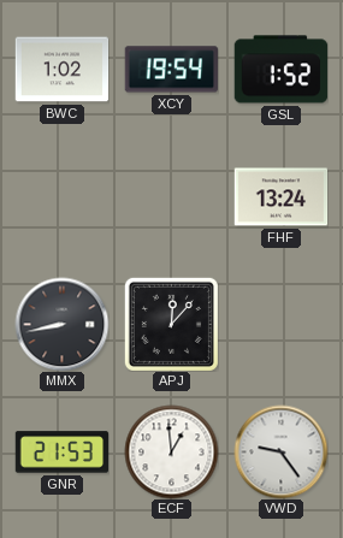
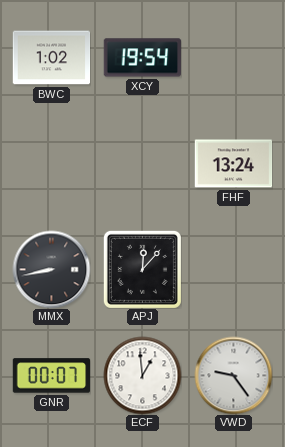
GSL: 1:52 -> none (280, 70)
GNR: 21:53 -> 00:07 (51, 376)
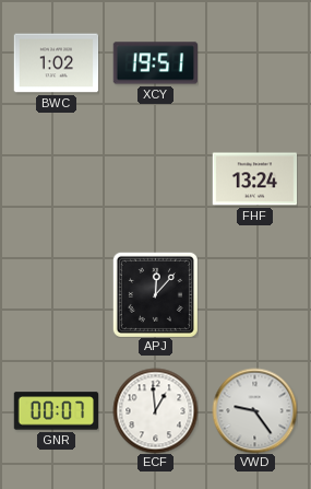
XCY: 19:54 -> 19:51 (155, 63)
MMX: 8:43 -> none (51, 269)
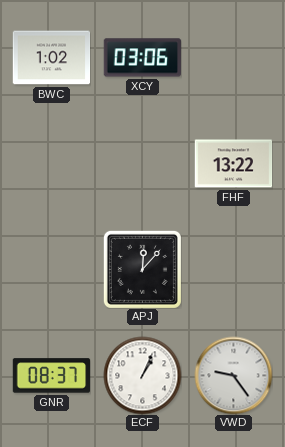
XCY: 19:51 -> 03:06 (142, 58)
FHF: 13:24 -> 13:22 (233, 164)
GNR: 00:07 -> 08:37 (51, 376)
ECF: 12:59 -> 1:04 (142, 375)
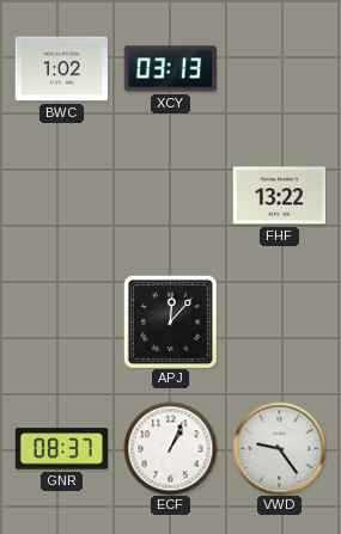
XCY: 03:06 -> 03:13 (170, 69)
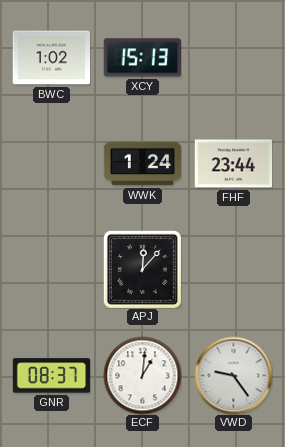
XCY: 03:13 -> 15:13 (142, 58)
WWK: none -> 1:24 (142, 164)
FHF: 13:22 -> 23:44 (233, 164)
ECF: 1:04 -> 1:01 (142, 375)
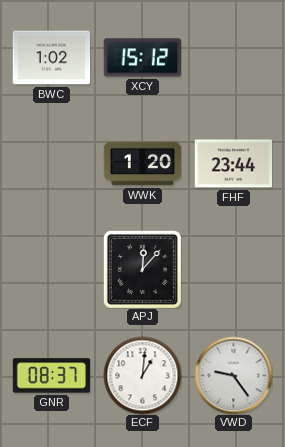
XCY: 15:13 -> 15:12 (142, 58)
WWK: 1:24 -> 1:20 (142, 164)
